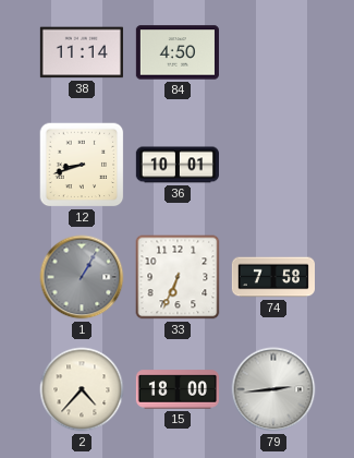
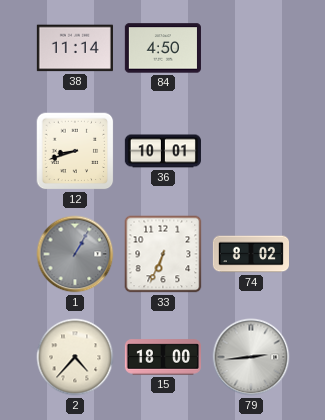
74: 7:58 -> 8:02 (250, 254)
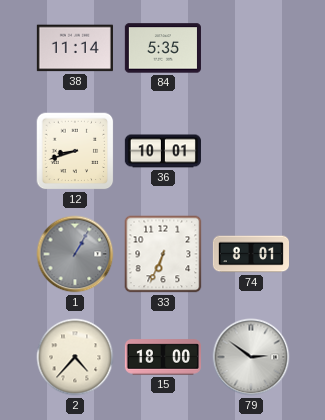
84: 4:50 -> 5:35 (163, 48)
74: 8:02 -> 8:01 (250, 254)
79: 2:44 -> 2:51 (251, 357)
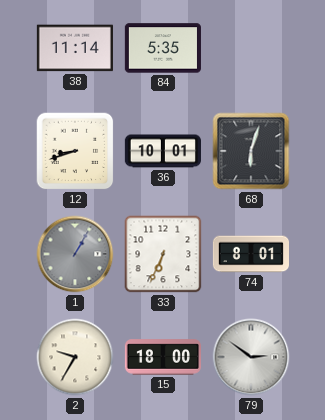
68: none -> 6:03 (251, 151)
2: 4:37 -> 9:35 (75, 357)
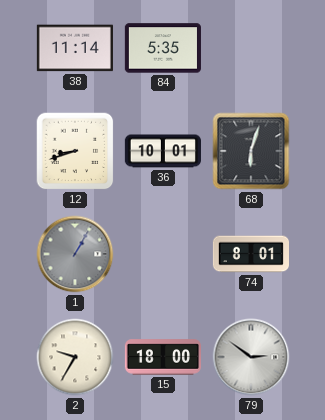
33: 6:34 -> none (163, 254)
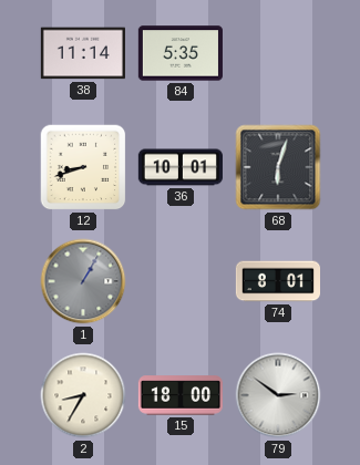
2: 9:35 -> 8:35 (83, 395)
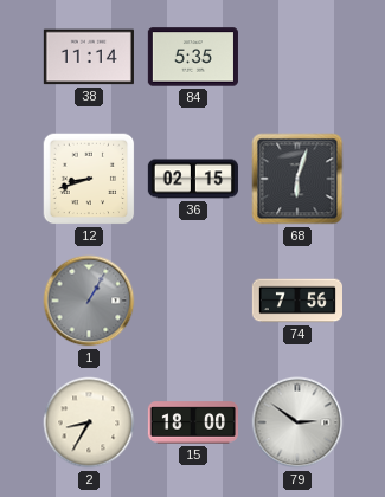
36: 10:01 -> 02:15 (193, 179)
74: 8:01 -> 7:56 (296, 301)
